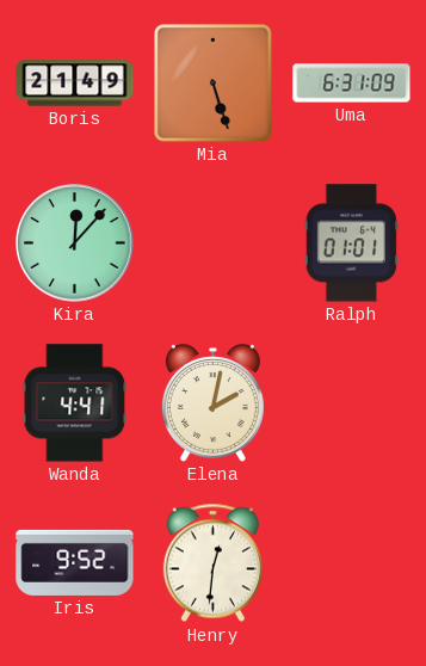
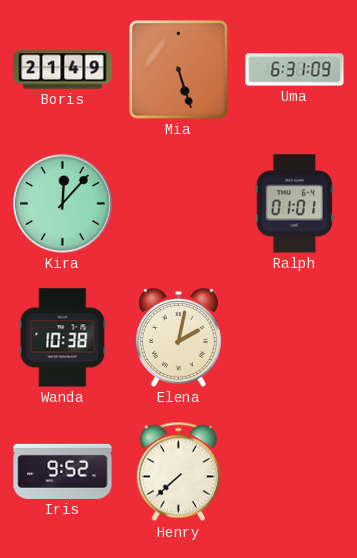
Wanda: 4:41 -> 10:38 (63, 338)
Henry: 12:31 -> 7:38 (178, 472)
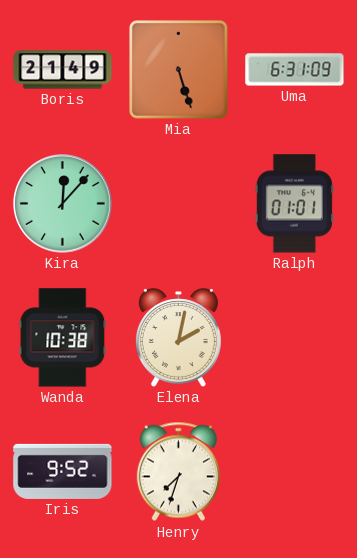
Henry: 7:38 -> 7:33 (178, 472)
